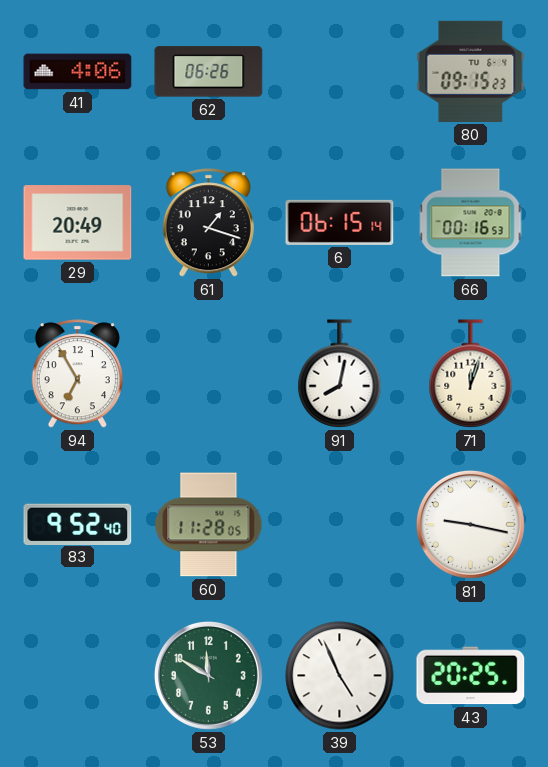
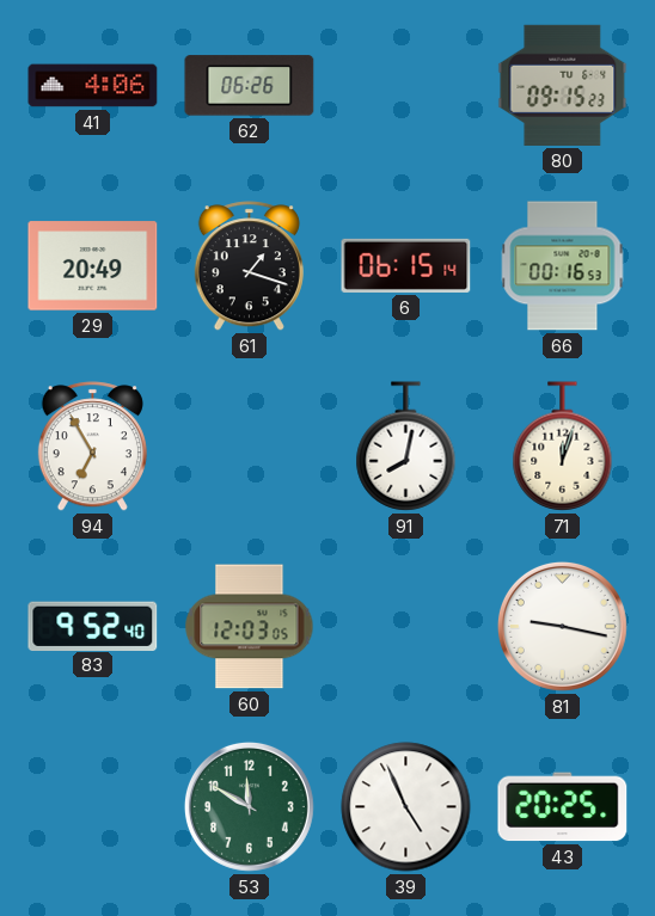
60: 11:28 -> 12:03 (250, 627)
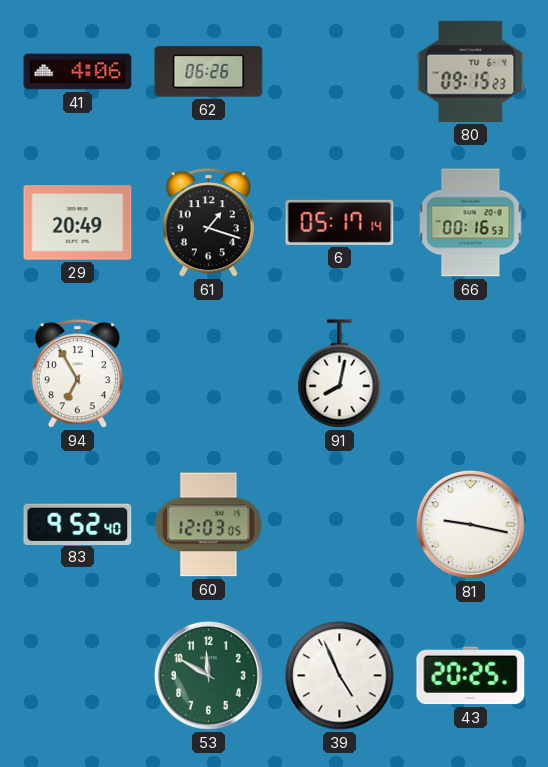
6: 06:15 -> 05:17 (340, 222)
71: 12:03 -> none (563, 447)
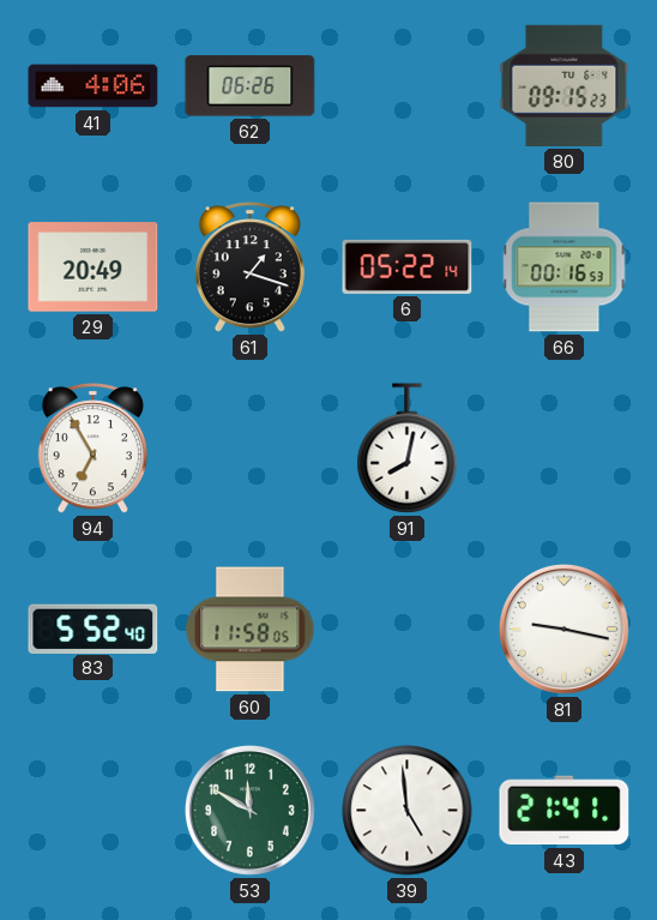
6: 05:17 -> 05:22 (408, 266)
83: 9:52 -> 5:52 (94, 629)
60: 12:03 -> 11:58 (251, 630)
39: 4:56 -> 4:59 (408, 811)
43: 20:25 -> 21:41 (565, 811)
